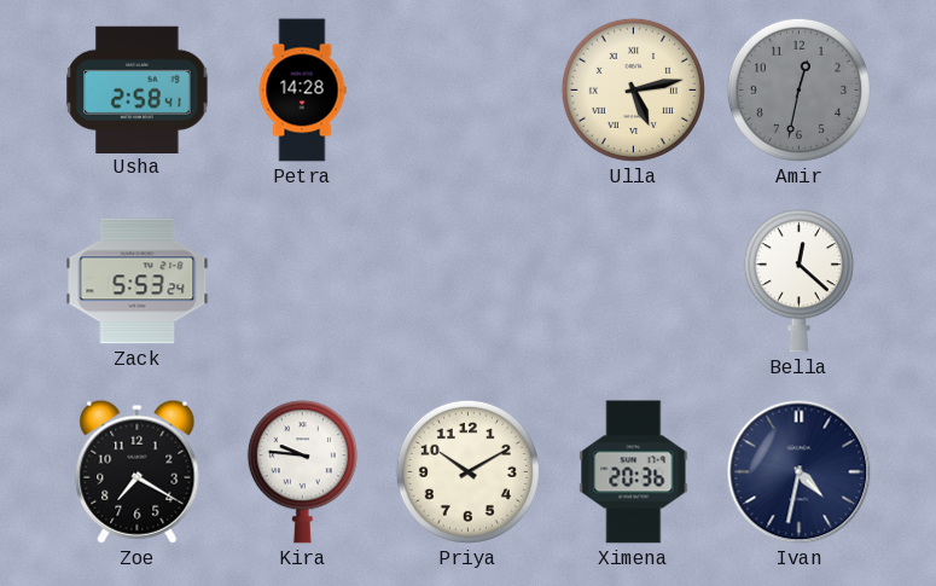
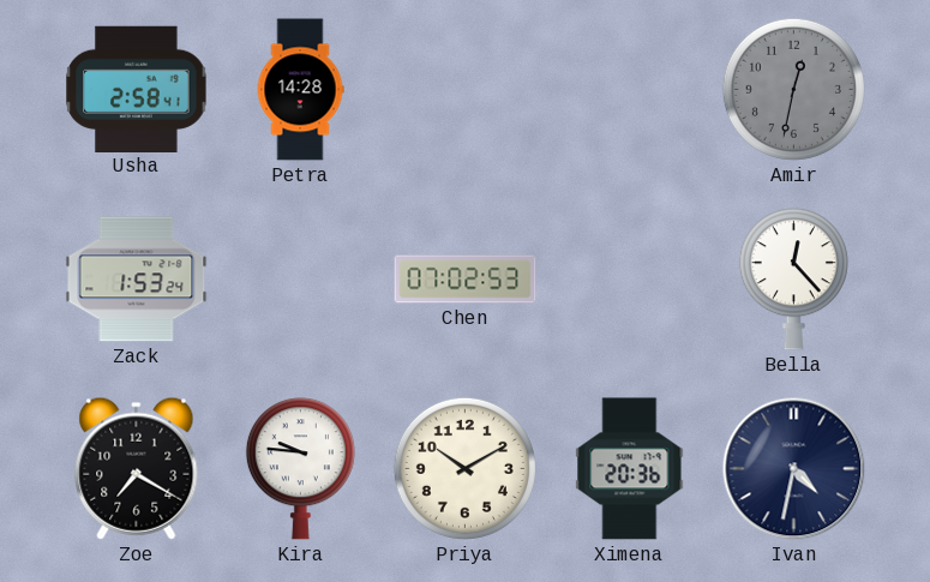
Ulla: 5:13 -> none (633, 89)
Zack: 5:53 -> 1:53 (137, 280)
Chen: none -> 07:02 (466, 280)
Bella: 12:22 -> 12:23 (793, 280)
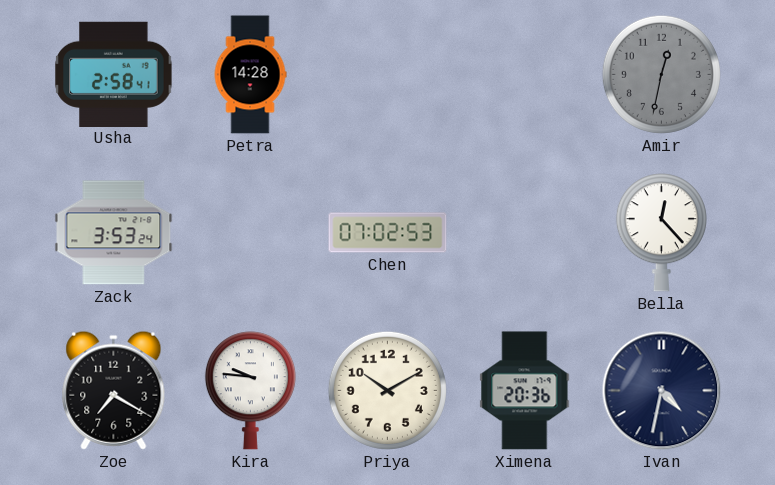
Zack: 1:53 -> 3:53 (114, 233)
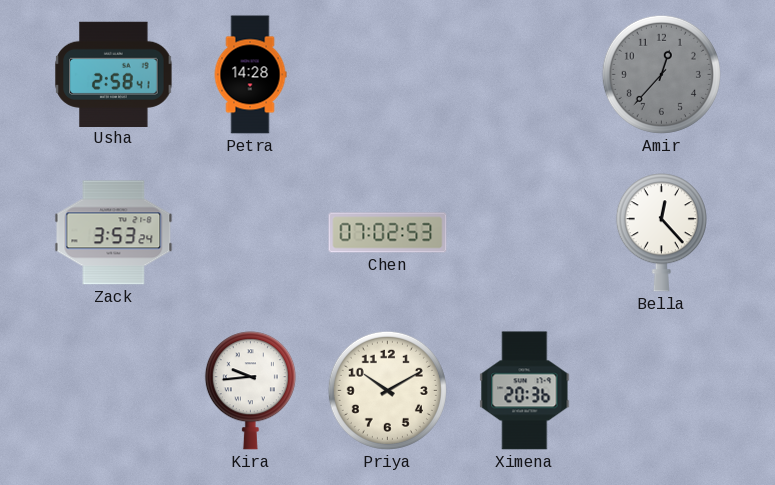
Amir: 12:32 -> 12:37 (661, 74)
Zoe: 7:20 -> none (114, 390)
Kira: 9:46 -> 9:44 (250, 391)
Ivan: 4:32 -> none (662, 391)
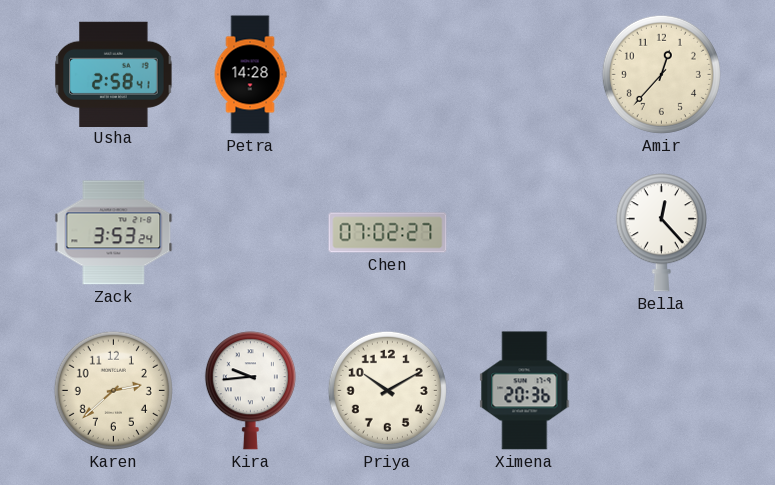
Amir dial: grey -> cream (661, 74)
Chen: 07:02:53 -> 07:02:27 (388, 233)
Karen: none -> 2:38 (113, 390)
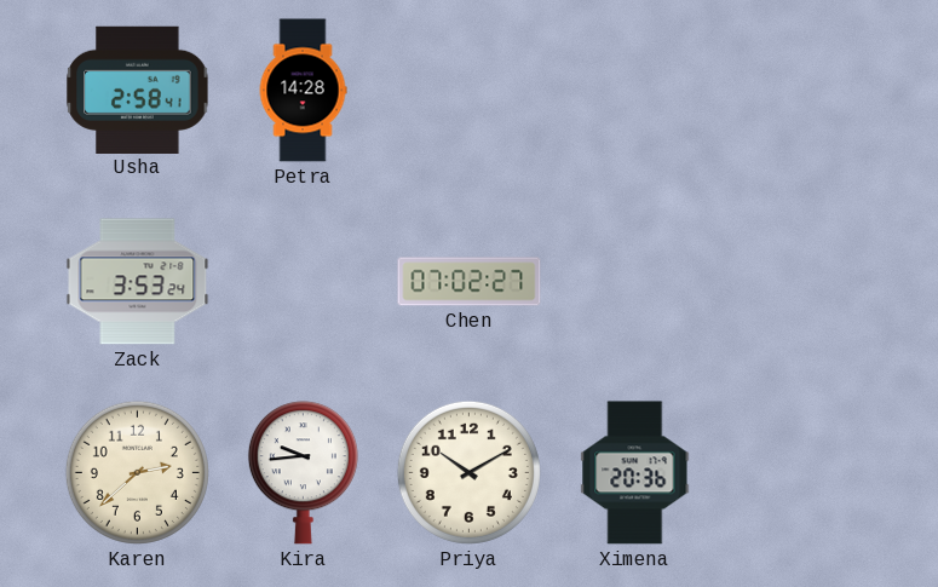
Amir: 12:37 -> none (661, 74)
Bella: 12:23 -> none (661, 233)
